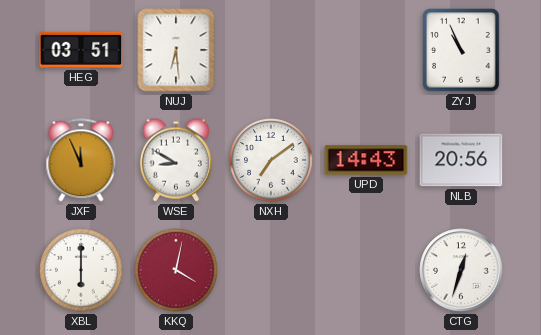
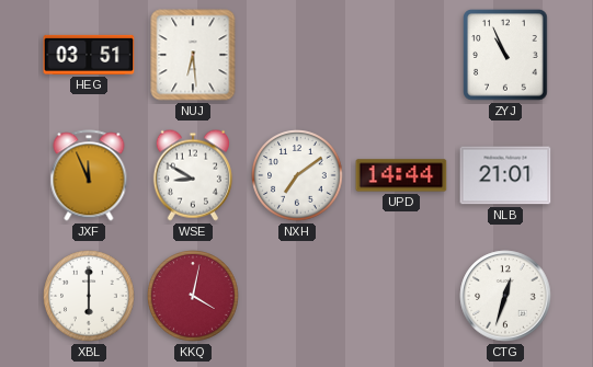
UPD: 14:43 -> 14:44 (401, 175)
NLB: 20:56 -> 21:01 (505, 175)
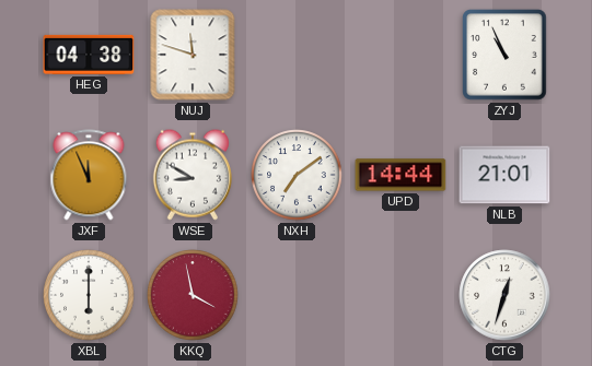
HEG: 03:51 -> 04:38 (89, 55)
NUJ: 6:29 -> 11:48 (193, 55)
KKQ: 4:02 -> 3:58 (193, 295)
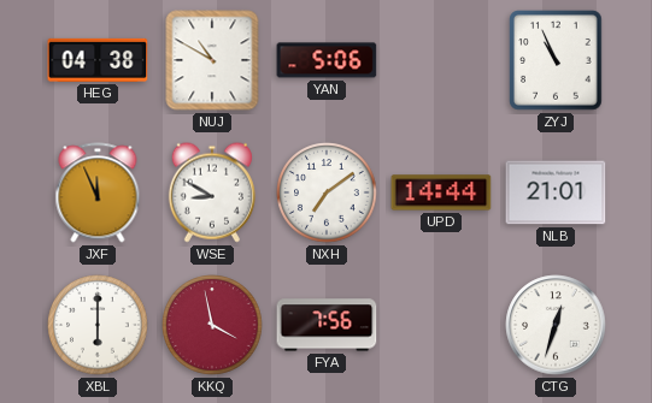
NUJ: 11:48 -> 10:50 (212, 60)
YAN: none -> 5:06 (327, 60)
FYA: none -> 7:56 (327, 325)
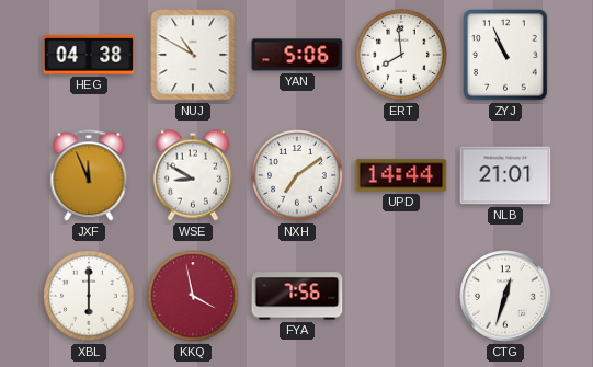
ERT: none -> 7:59 (401, 55)
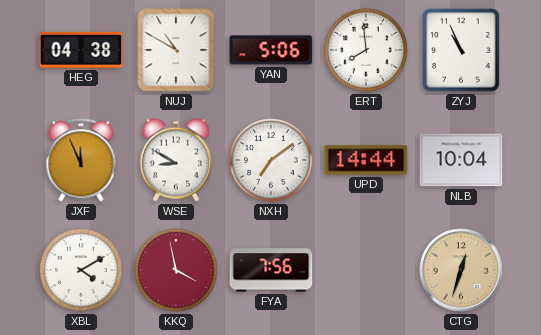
NLB: 21:01 -> 10:04 (461, 160)
XBL: 6:00 -> 4:10 (81, 270)
CTG dial: white -> champagne (461, 270)
